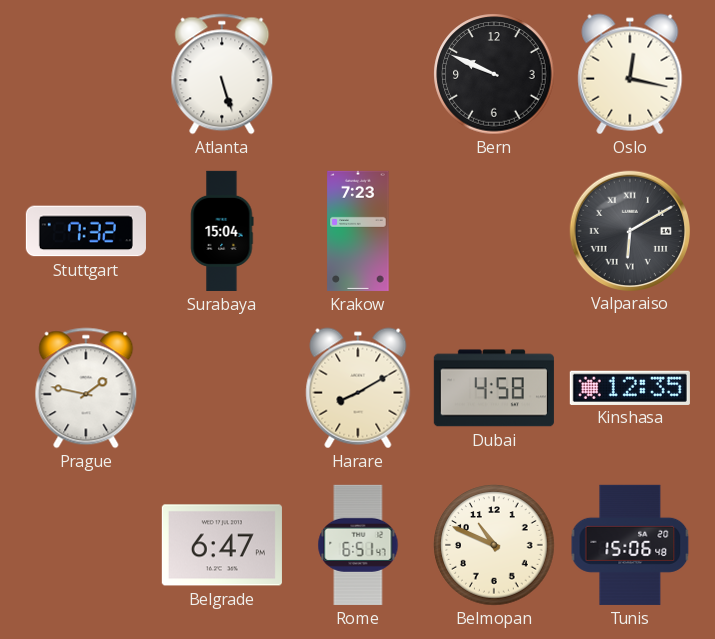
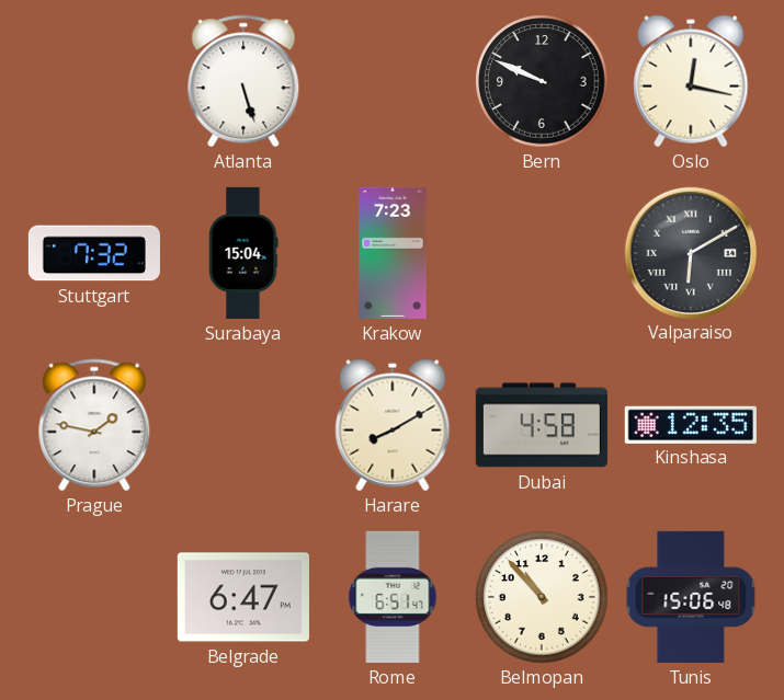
Belmopan: 10:49 -> 10:53 (542, 597)
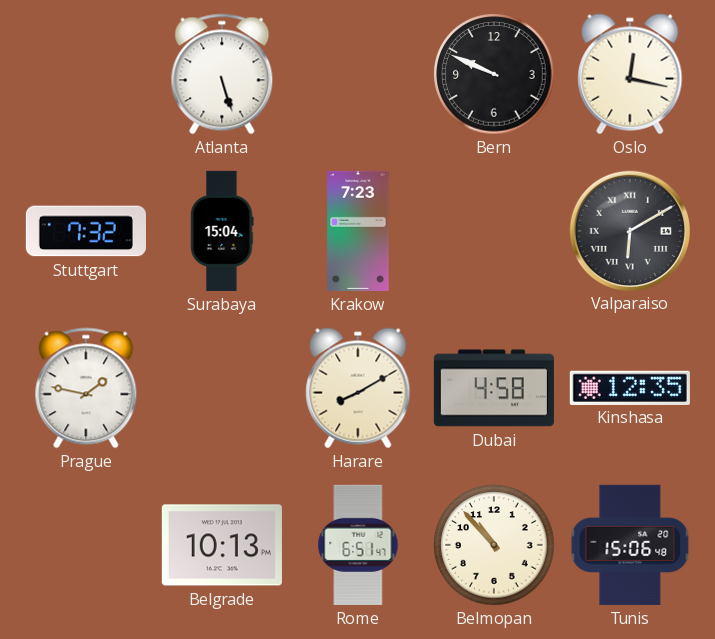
Belgrade: 6:47 -> 10:13 (222, 545)
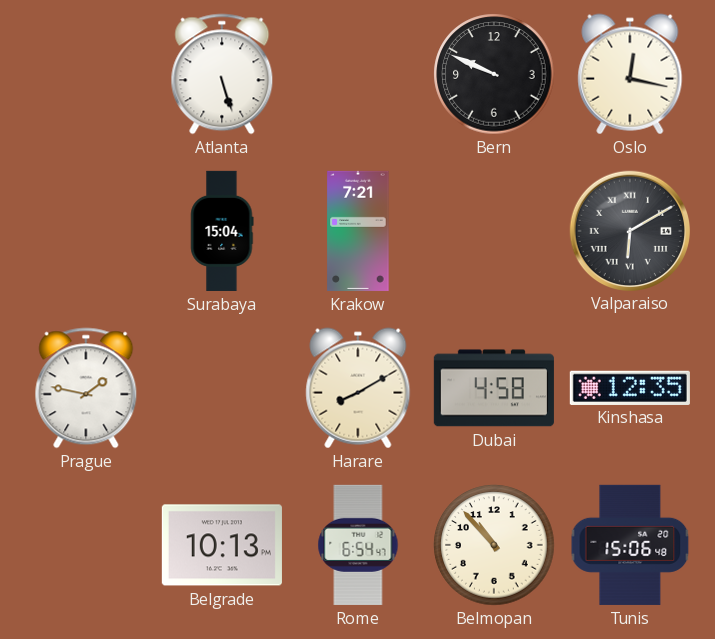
Stuttgart: 7:32 -> none (86, 231)
Krakow: 7:23 -> 7:21 (358, 231)
Rome: 6:51 -> 6:54 (358, 545)
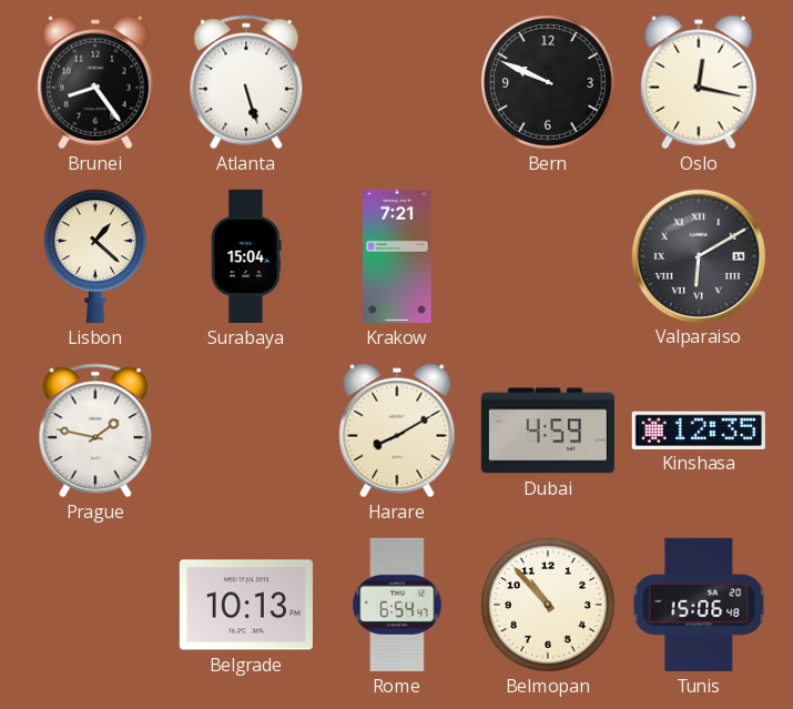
Brunei: none -> 8:24 (95, 82)
Lisbon: none -> 1:22 (95, 256)
Dubai: 4:58 -> 4:59 (548, 431)
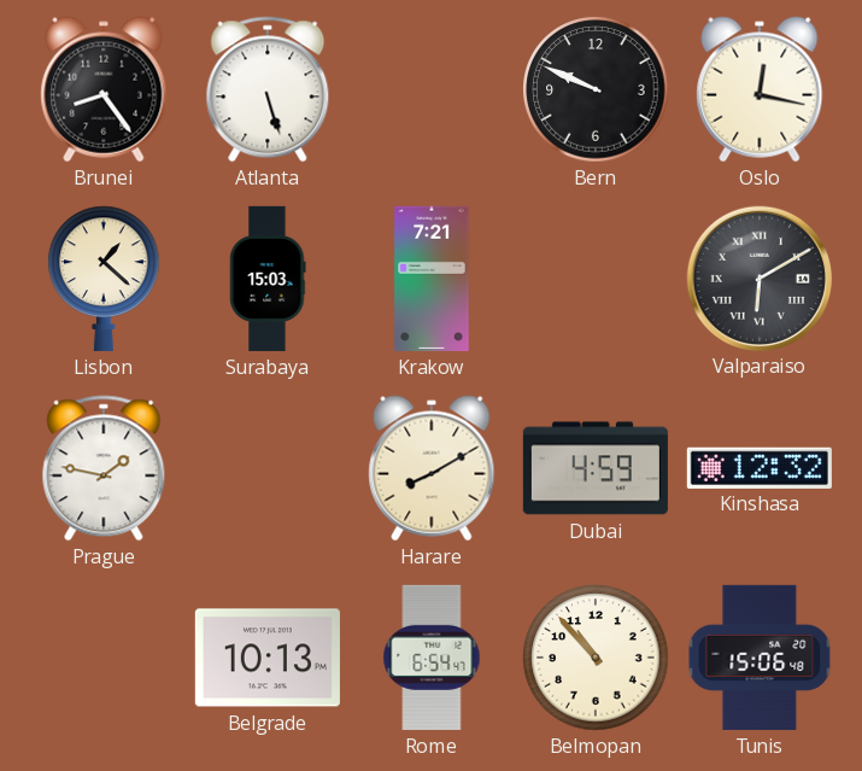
Surabaya: 15:04 -> 15:03 (268, 279)
Kinshasa: 12:35 -> 12:32 (760, 467)
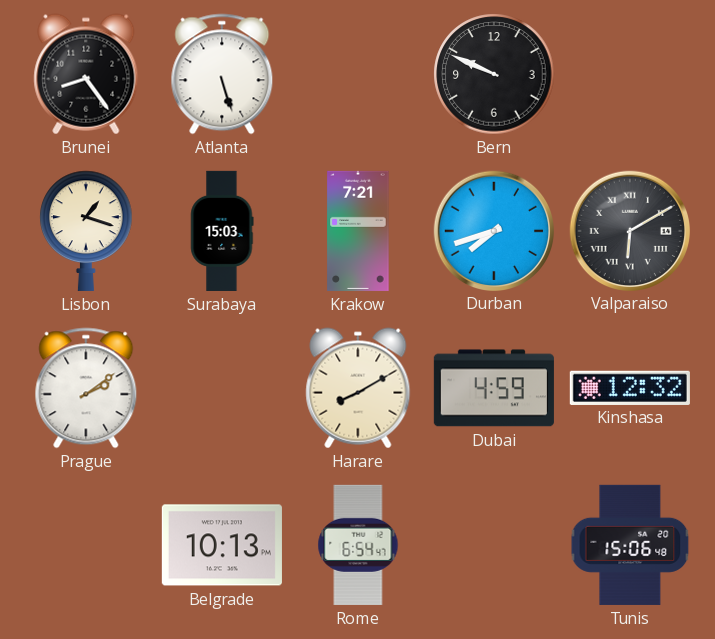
Oslo: 12:17 -> none (760, 89)
Lisbon: 1:22 -> 1:18 (86, 231)
Durban: none -> 7:42 (493, 230)
Prague: 1:47 -> 2:09 (86, 388)
Belmopan: 10:53 -> none (596, 658)
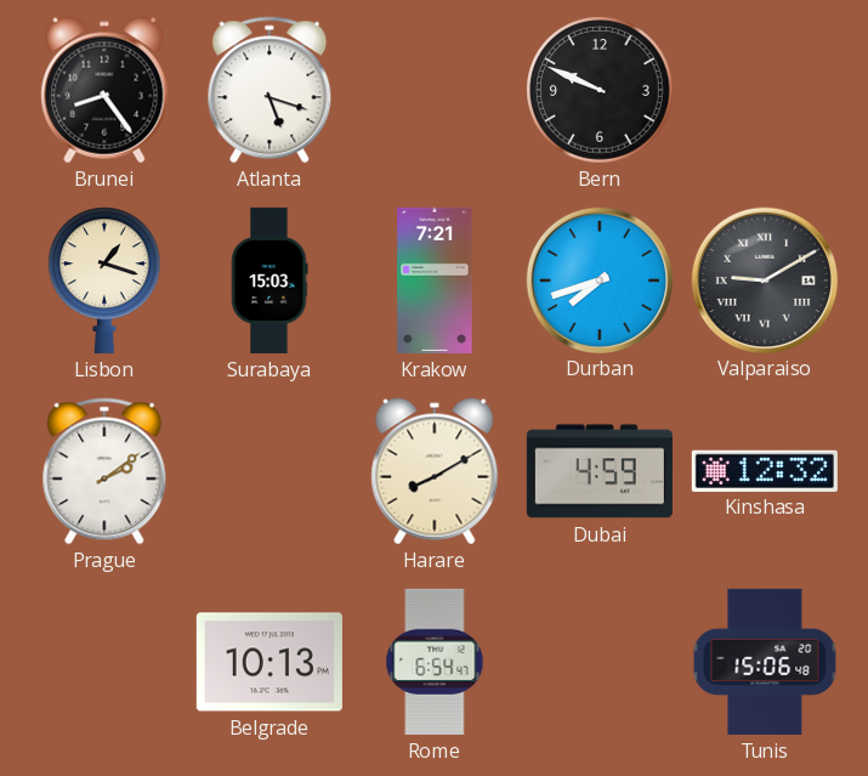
Atlanta: 5:27 -> 5:18 (270, 90)
Valparaiso: 6:10 -> 9:10 (764, 279)
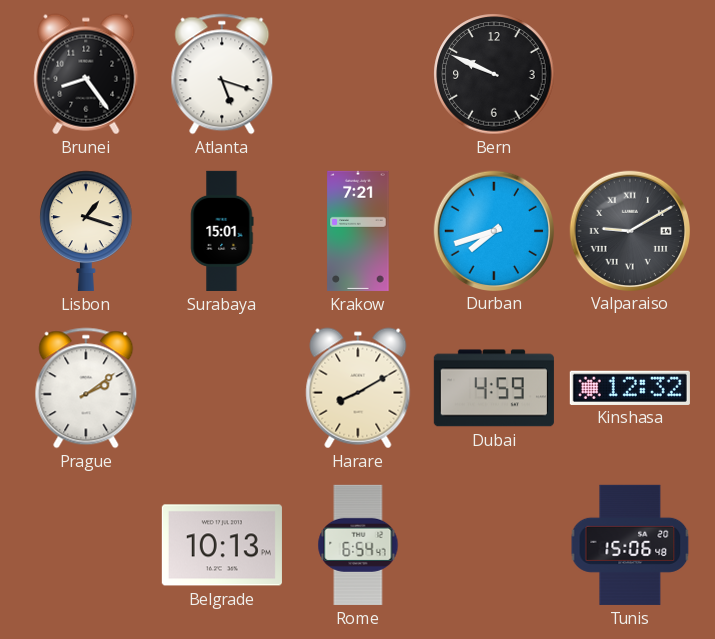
Surabaya: 15:03 -> 15:01 (222, 231)
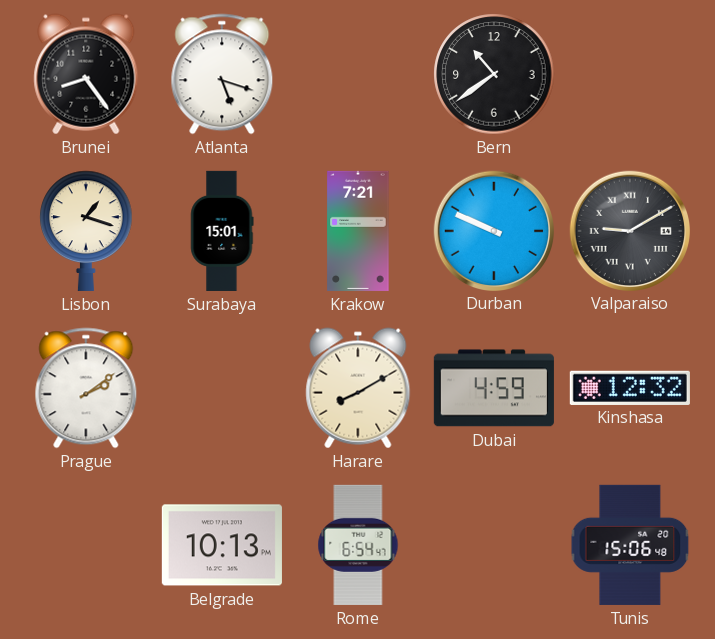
Bern: 9:49 -> 10:39 (494, 74)
Durban: 7:42 -> 9:49 (493, 230)
